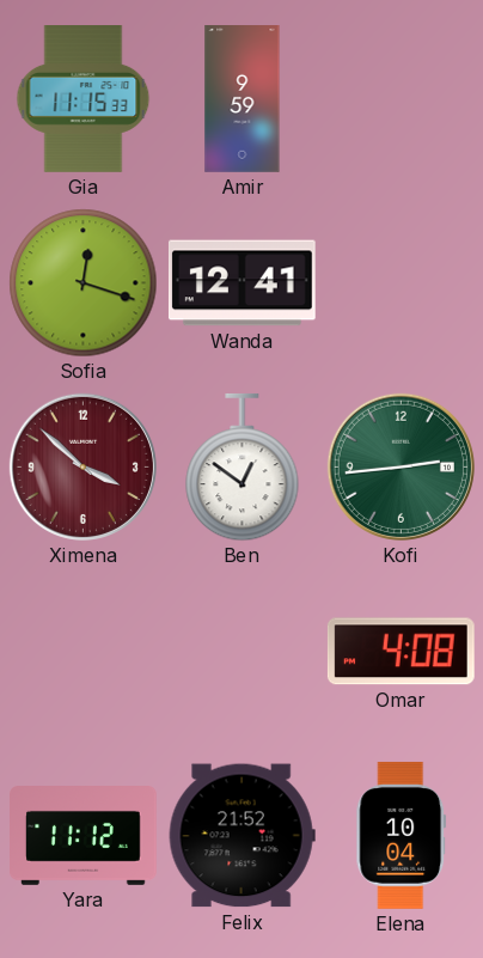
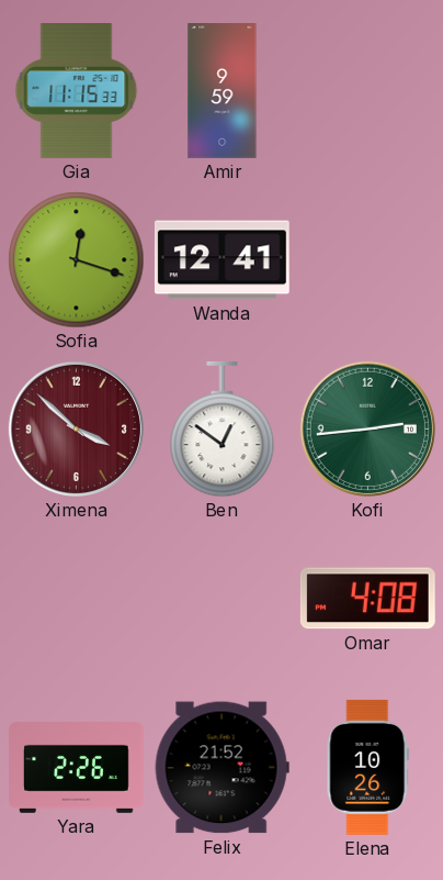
Yara: 11:12 -> 2:26 (77, 768)
Elena: 10:04 -> 10:26 (368, 767)
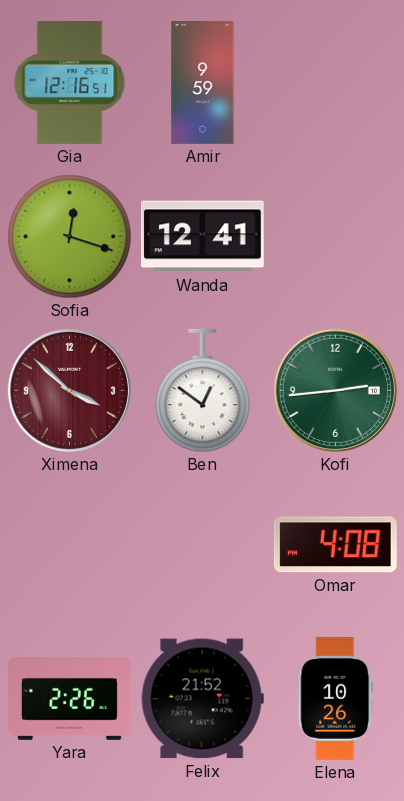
Gia: 11:15 -> 12:16 (70, 83)
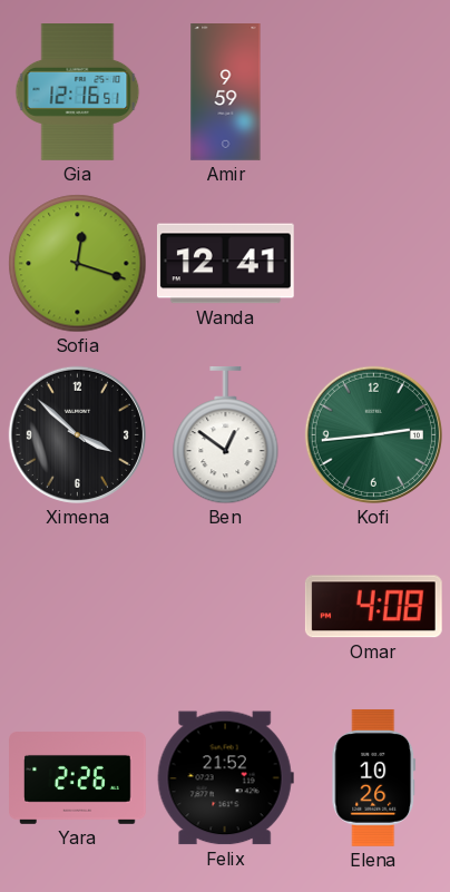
Ximena dial: burgundy -> black (77, 434)
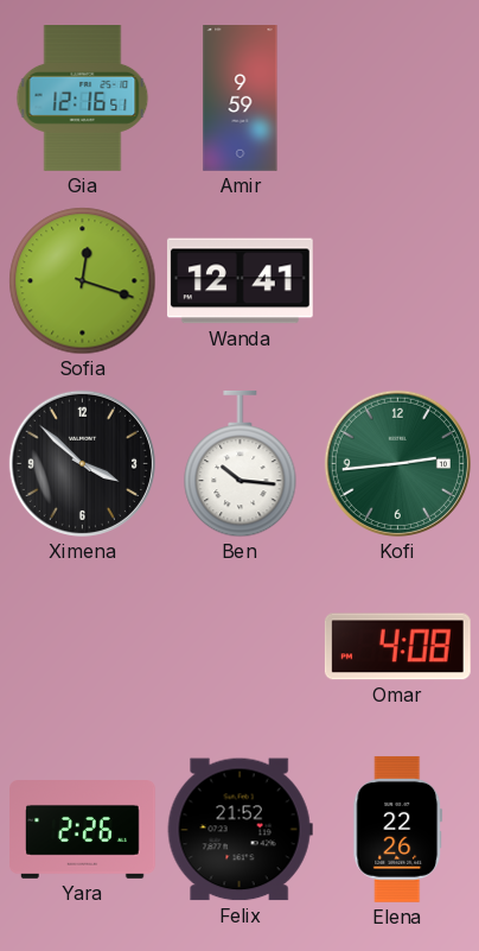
Ben: 12:51 -> 10:16 (241, 464)
Elena: 10:26 -> 22:26 (398, 829)
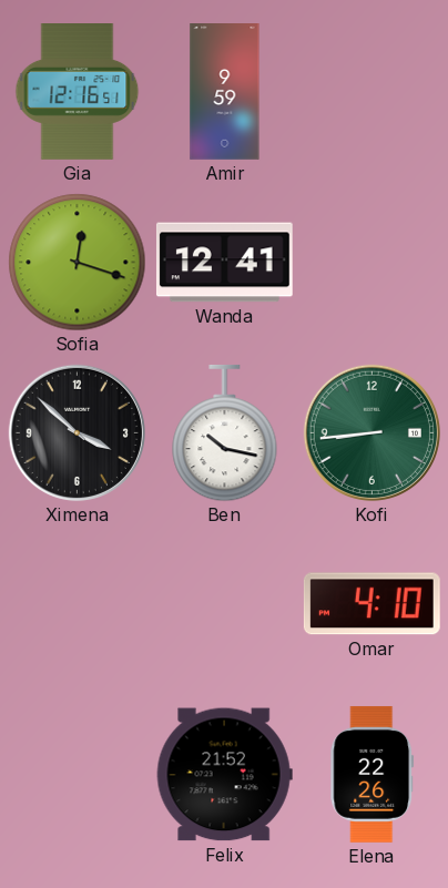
Ben: 10:16 -> 10:17 (225, 433)
Kofi: 2:44 -> 8:44 (371, 432)
Omar: 4:08 -> 4:10 (371, 604)
Yara: 2:26 -> none (83, 830)
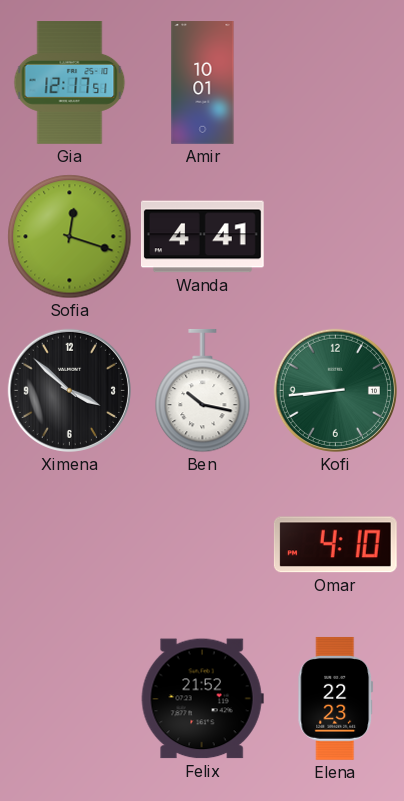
Gia: 12:16 -> 12:17 (70, 83)
Amir: 9:59 -> 10:01 (203, 83)
Wanda: 12:41 -> 4:41 (202, 237)
Elena: 22:26 -> 22:23 (336, 698)
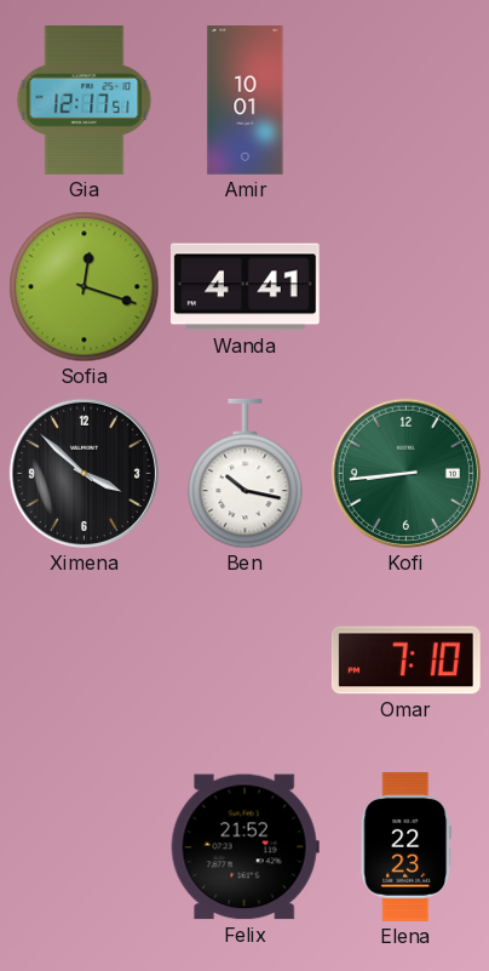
Omar: 4:10 -> 7:10 (405, 661)
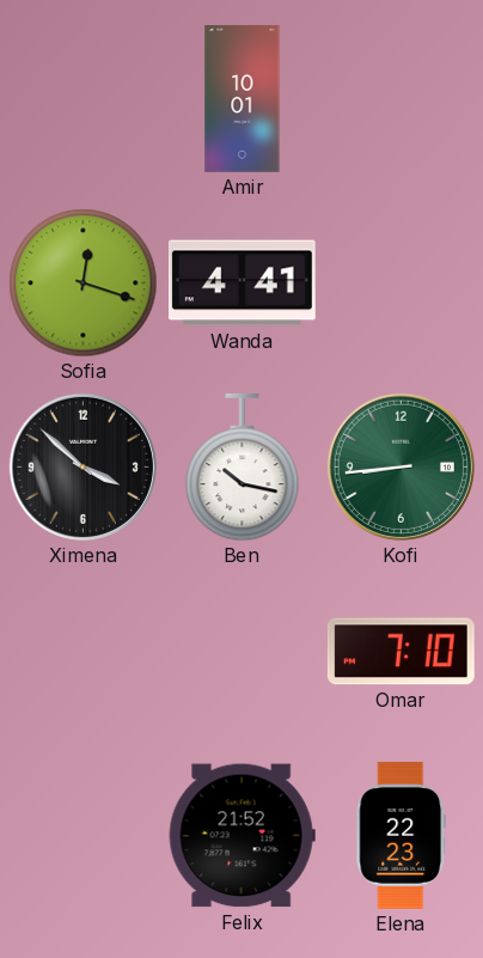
Gia: 12:17 -> none (85, 101)
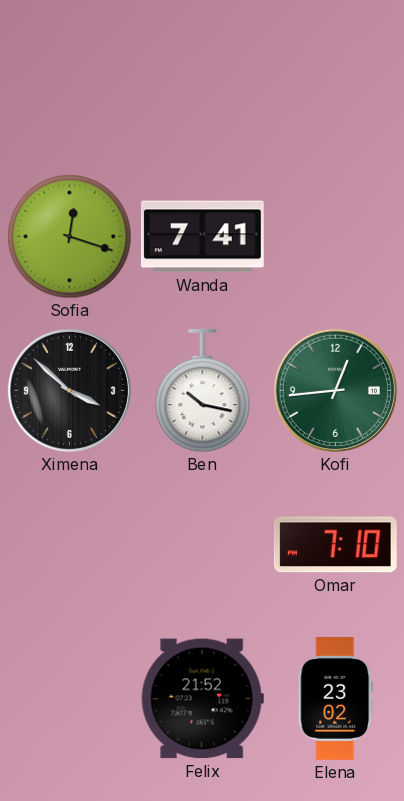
Amir: 10:01 -> none (243, 99)
Wanda: 4:41 -> 7:41 (202, 237)
Kofi: 8:44 -> 12:44 (335, 390)
Elena: 22:23 -> 23:02 (336, 698)
